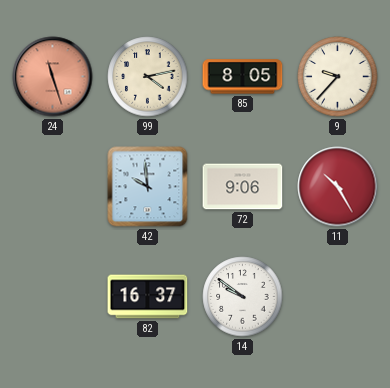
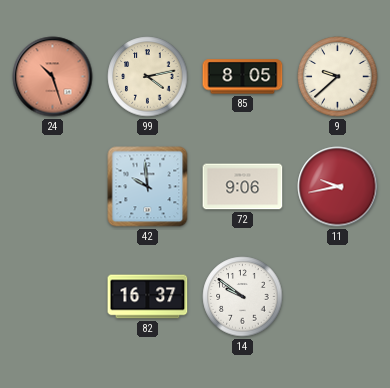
24: 11:27 -> 10:27 (53, 77)
9: 9:37 -> 9:38 (338, 77)
11: 10:25 -> 9:43 (338, 187)
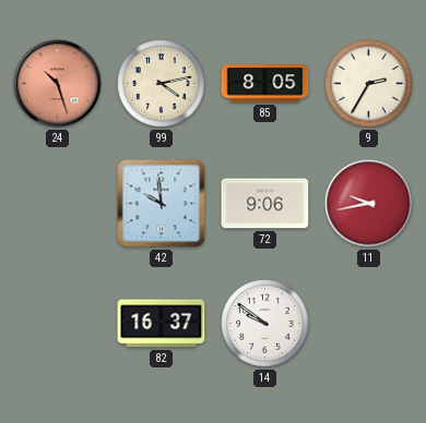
9: 9:38 -> 2:35 (369, 84)
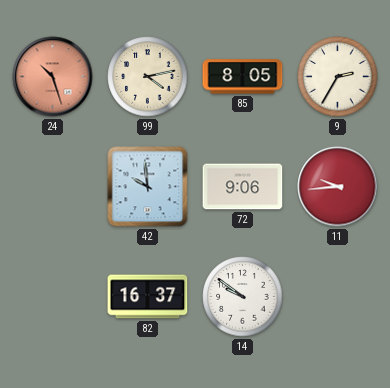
11: 9:43 -> 9:44 (338, 187)
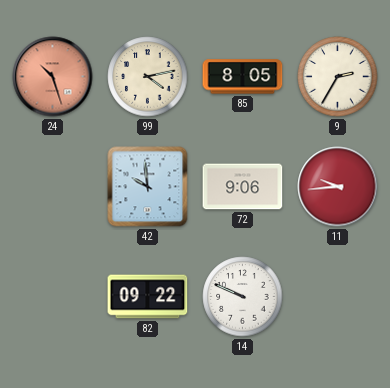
82: 16:37 -> 09:22 (148, 297)
14: 9:51 -> 9:49 (243, 297)
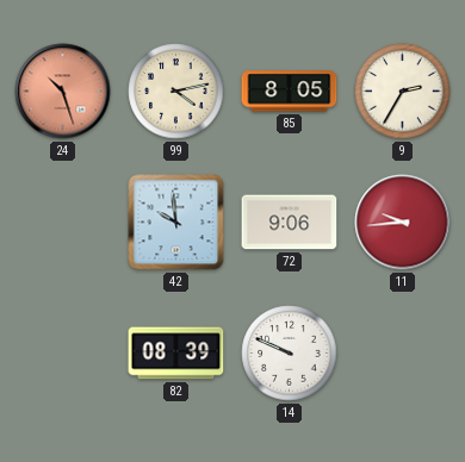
82: 09:22 -> 08:39 (176, 354)
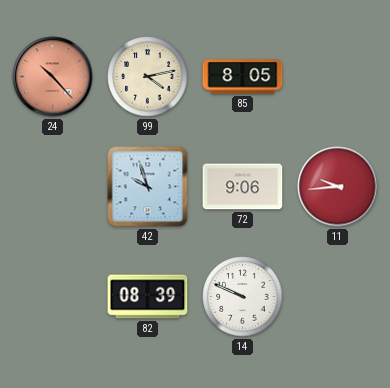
24: 10:27 -> 10:23 (53, 77)
9: 2:35 -> none (403, 92)
42: 9:59 -> 9:57 (148, 187)
